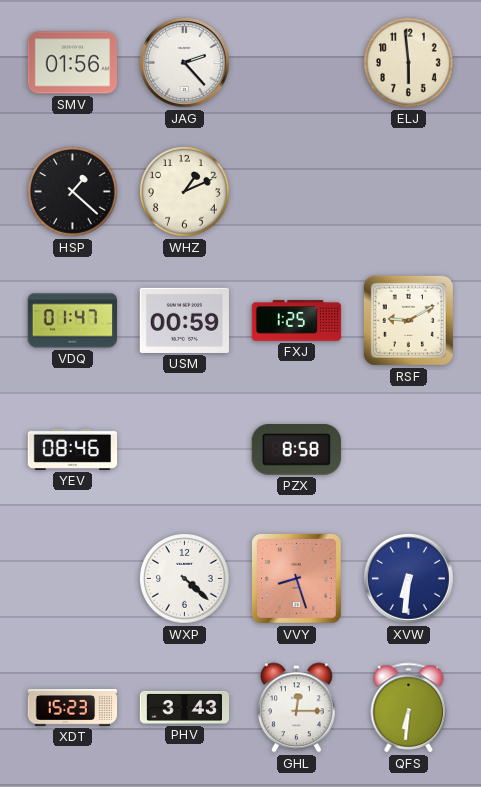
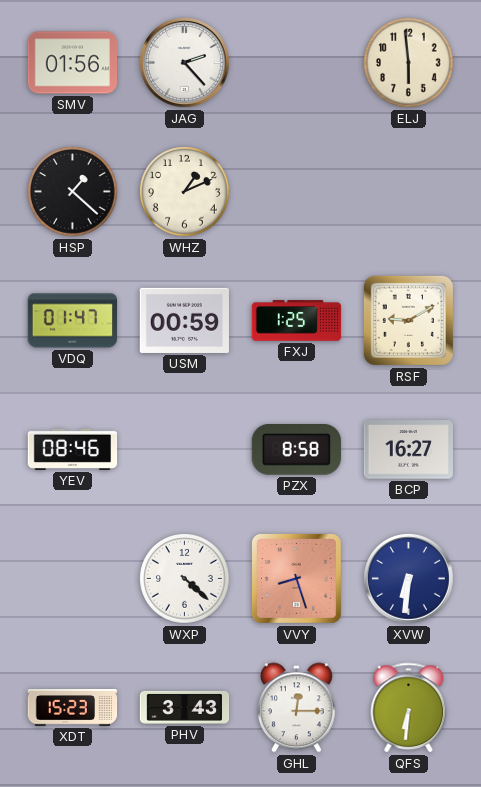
BCP: none -> 16:27 (408, 450)
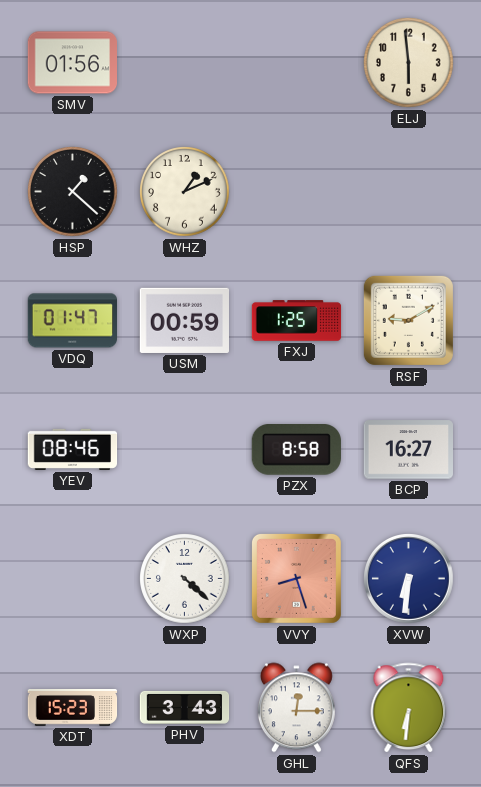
JAG: 2:23 -> none (185, 63)
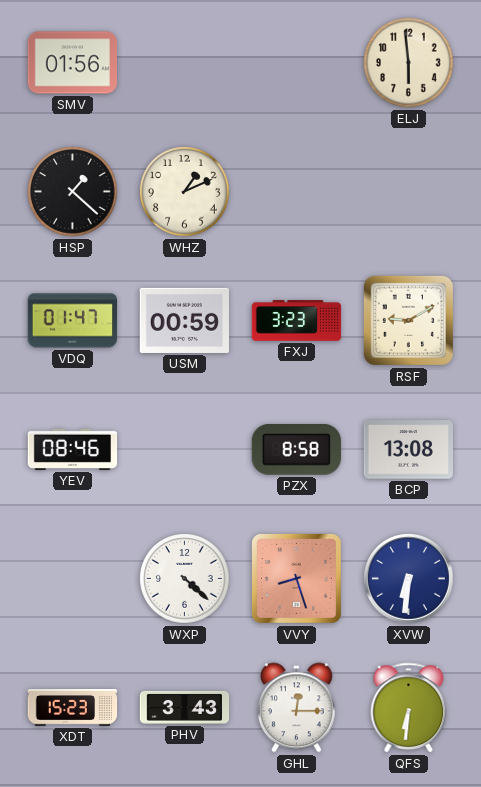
FXJ: 1:25 -> 3:23 (297, 321)
BCP: 16:27 -> 13:08 (408, 450)
